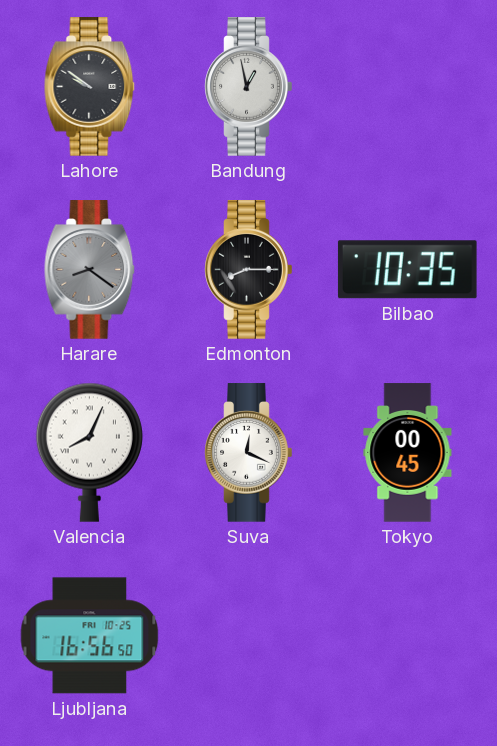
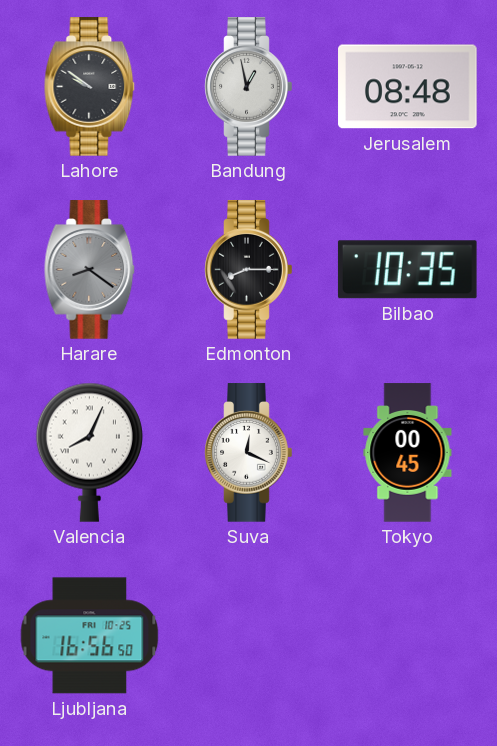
Jerusalem: none -> 08:48 (408, 87)
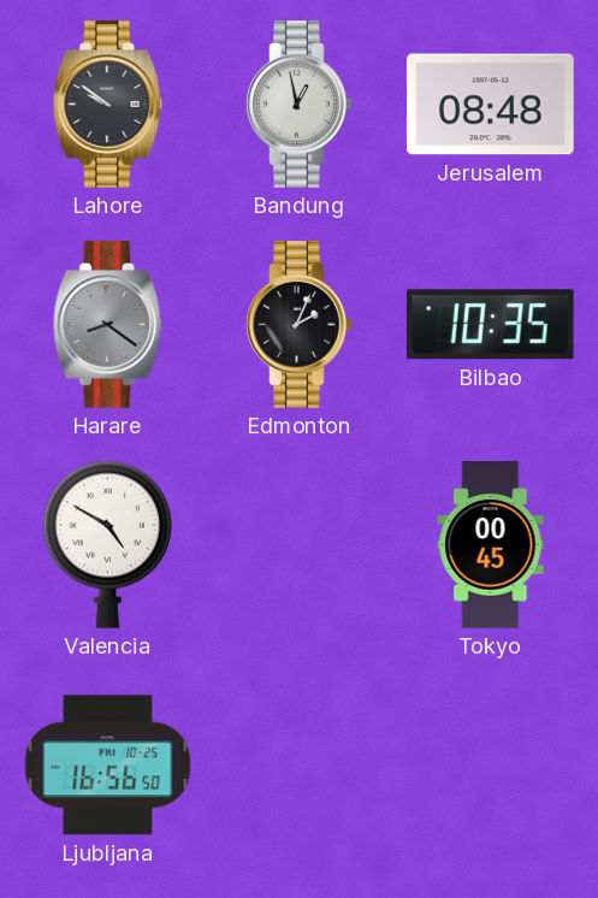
Edmonton: 8:15 -> 2:04 (300, 325)
Valencia: 8:04 -> 4:50 (107, 544)
Suva: 12:19 -> none (249, 453)
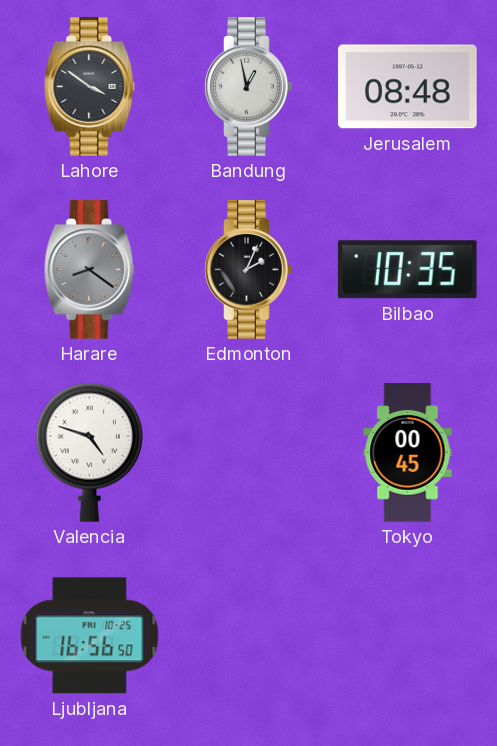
Lahore: 9:51 -> 3:51 (90, 87)
Valencia: 4:50 -> 4:48 (89, 452)
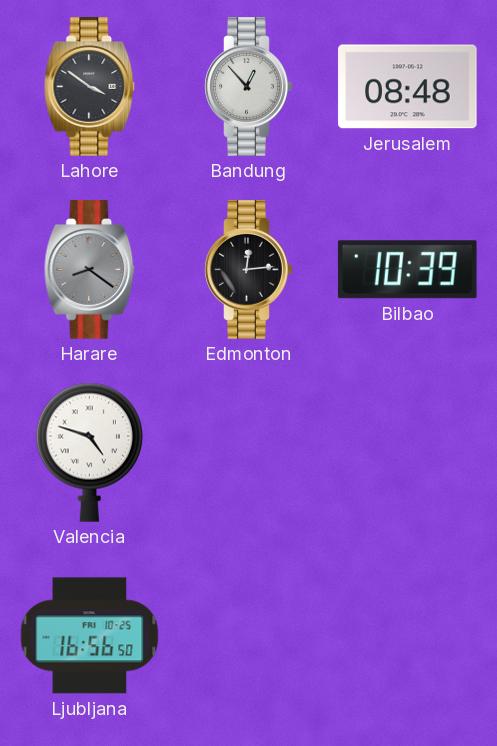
Bandung: 12:58 -> 12:53 (249, 87)
Edmonton: 2:04 -> 12:14 (249, 270)
Bilbao: 10:35 -> 10:39 (407, 270)
Tokyo: 00:45 -> none (408, 453)
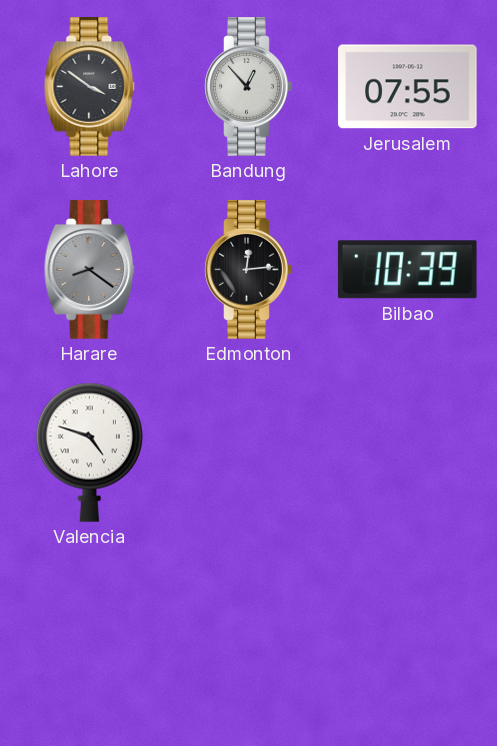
Jerusalem: 08:48 -> 07:55 (408, 87)
Ljubljana: 16:56 -> none (90, 636)
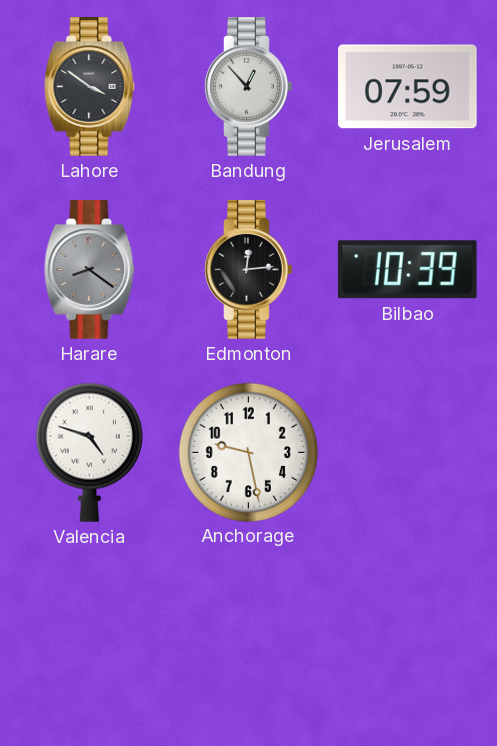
Jerusalem: 07:55 -> 07:59 (408, 87)
Anchorage: none -> 9:28 (248, 452)
